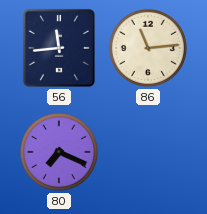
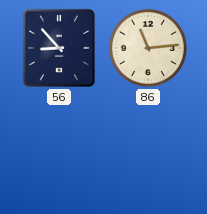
56: 11:44 -> 8:53 (59, 48)
80: 7:19 -> none (59, 152)
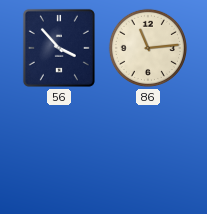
56: 8:53 -> 3:53 (59, 48)
